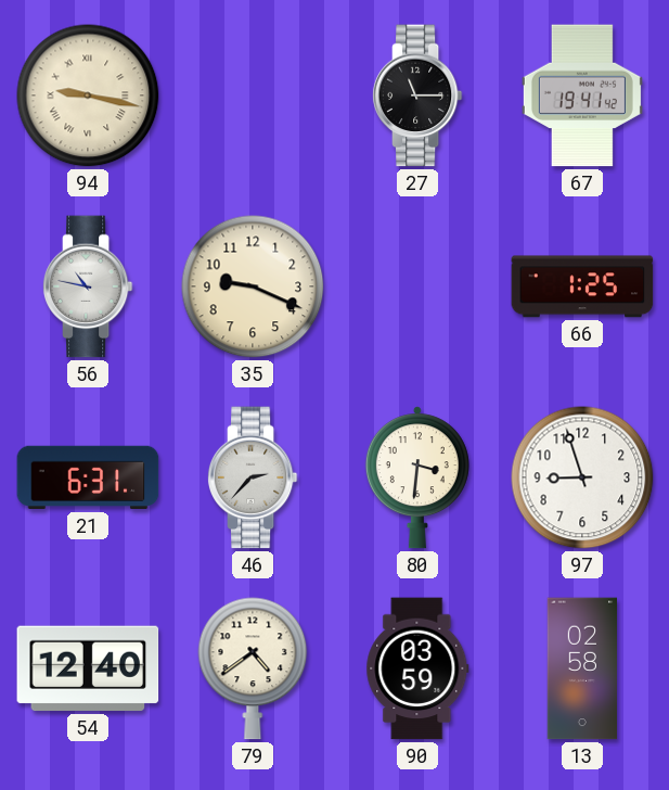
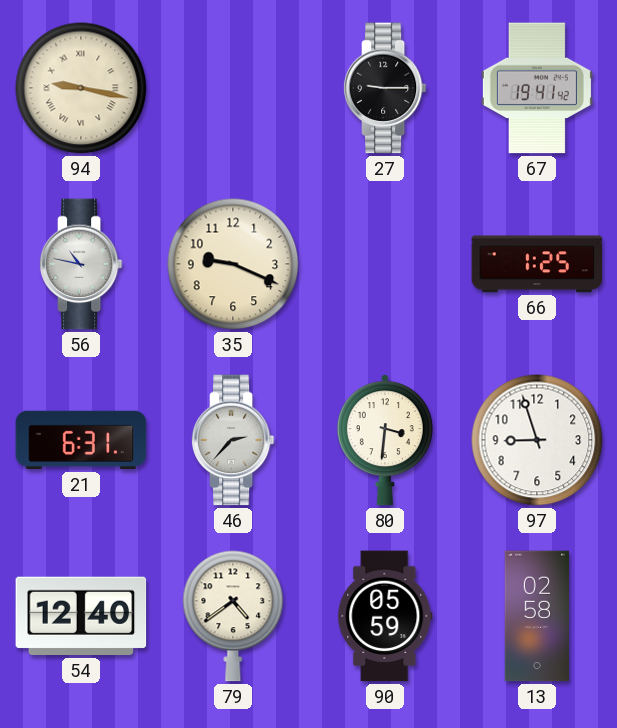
27: 11:15 -> 9:15 (385, 88)
90: 03:59 -> 05:59 (385, 616)
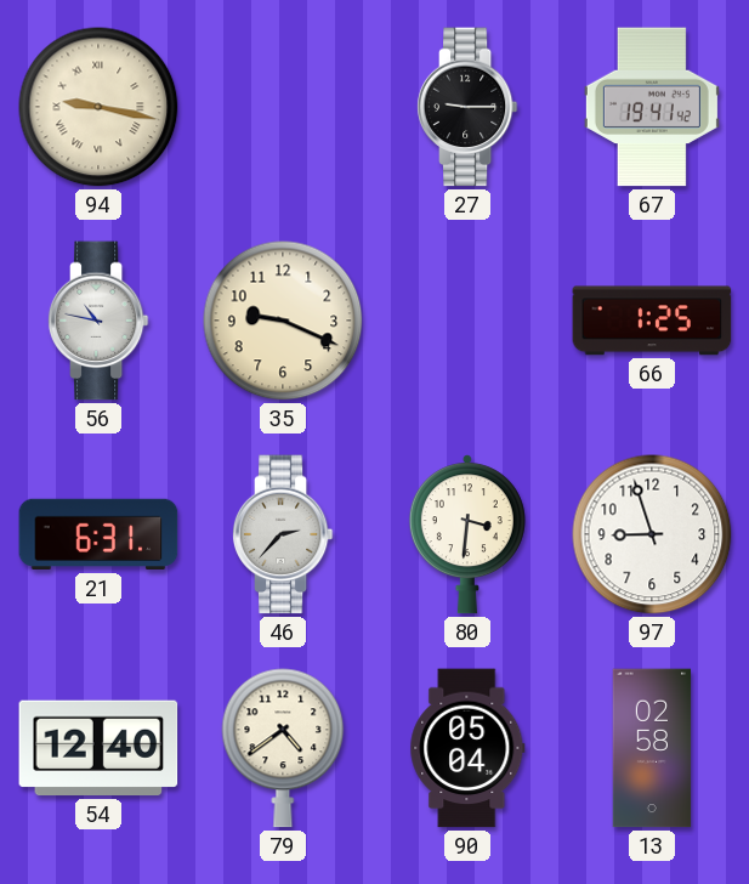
90: 05:59 -> 05:04 (467, 748)
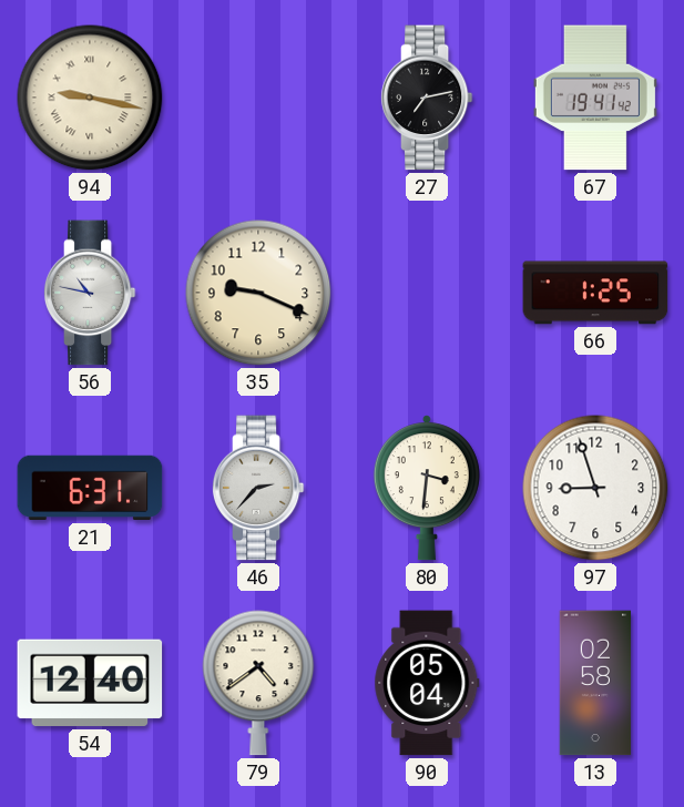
27: 9:15 -> 7:13 (427, 98)
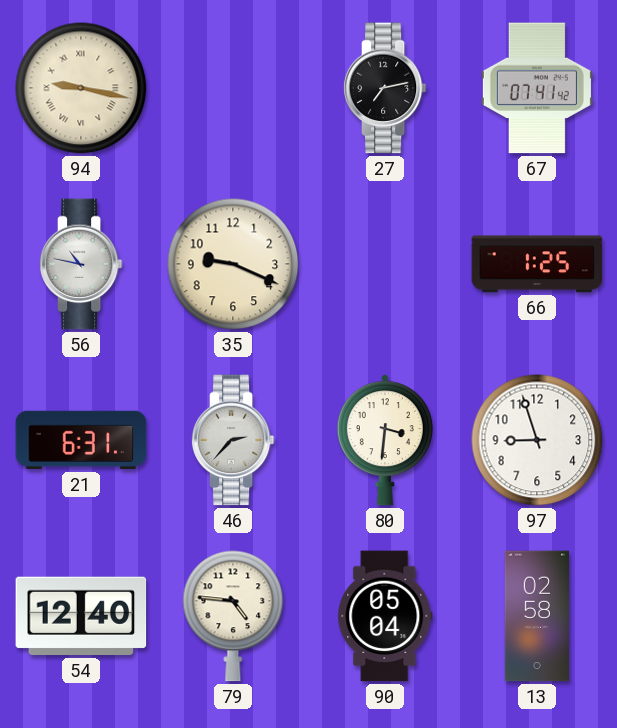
67: 19:41 -> 07:41 (537, 88)
79: 4:39 -> 4:46 (233, 616)
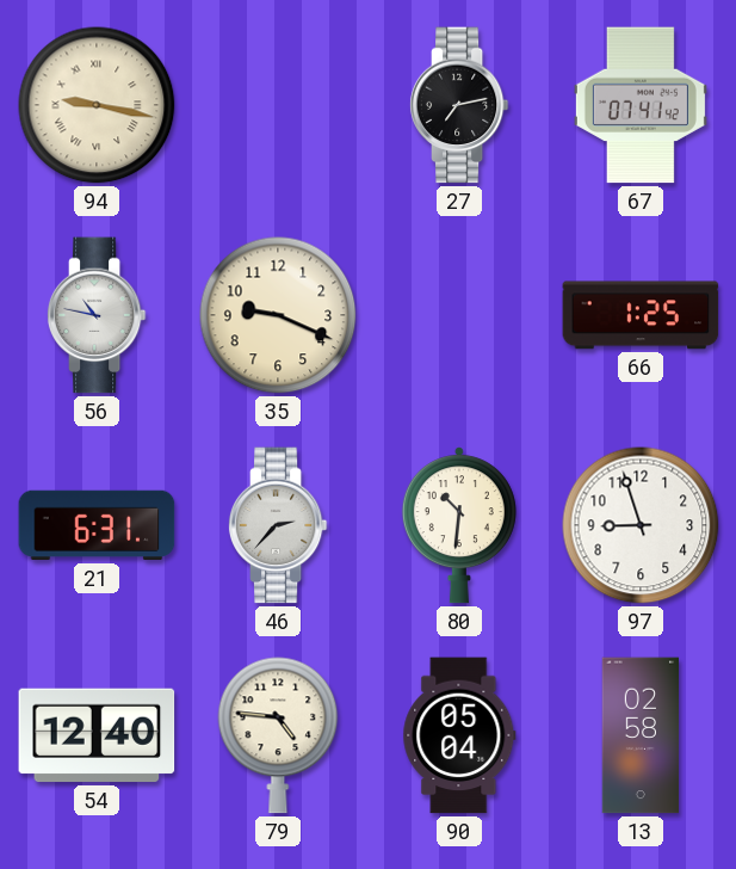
80: 3:31 -> 10:31 (459, 525)
